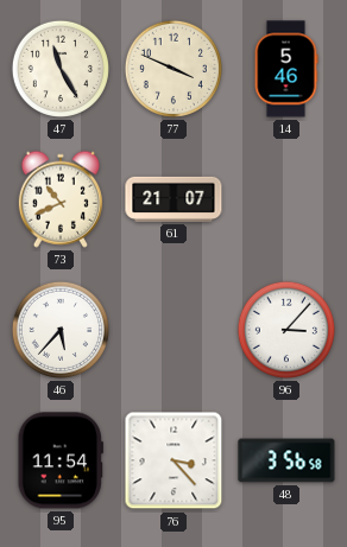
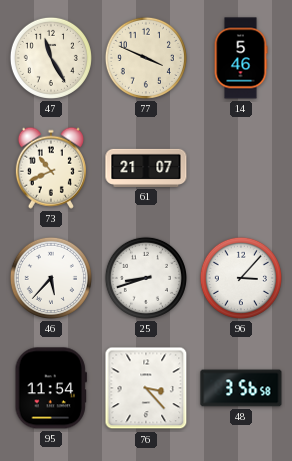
25: none -> 8:42 (146, 278)
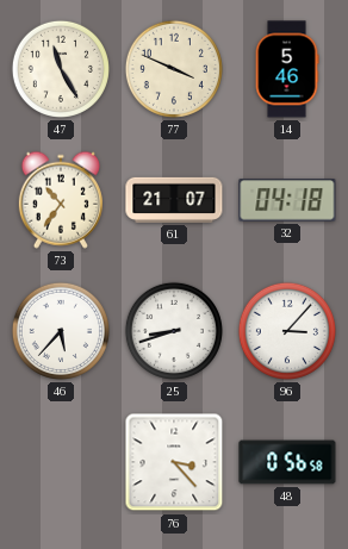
73: 10:41 -> 10:36 (61, 200)
32: none -> 04:18 (287, 200)
95: 11:54 -> none (51, 388)
48: 3:56 -> 0:56 (287, 462)
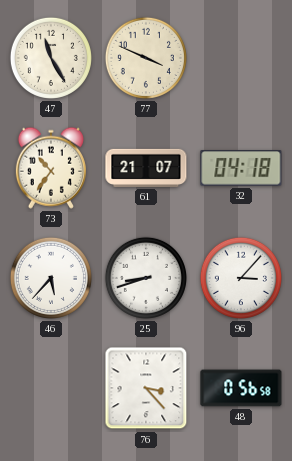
14: 5:46 -> none (287, 69)
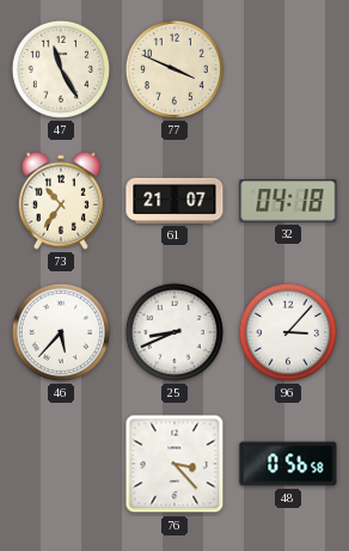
25: 8:42 -> 8:41 (174, 332)
